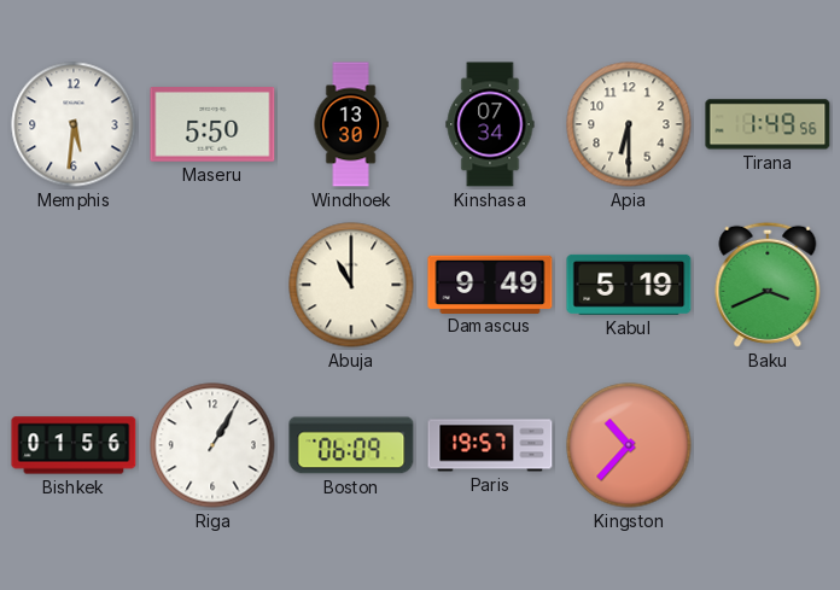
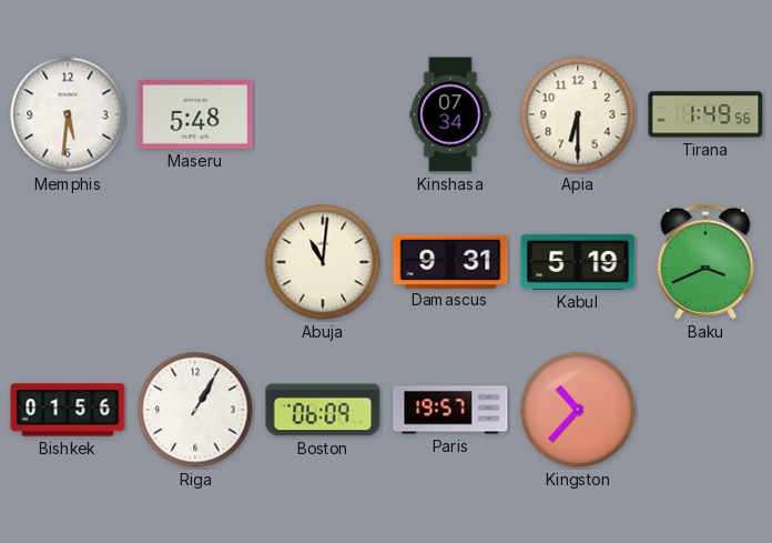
Maseru: 5:50 -> 5:48 (195, 114)
Windhoek: 13:30 -> none (351, 124)
Abuja: 11:00 -> 11:01 (323, 262)
Damascus: 9:49 -> 9:31 (450, 261)
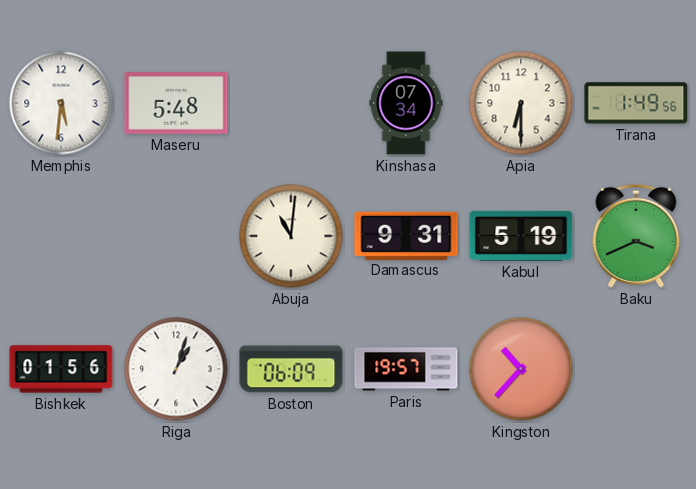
Riga: 1:05 -> 1:03 (176, 369)
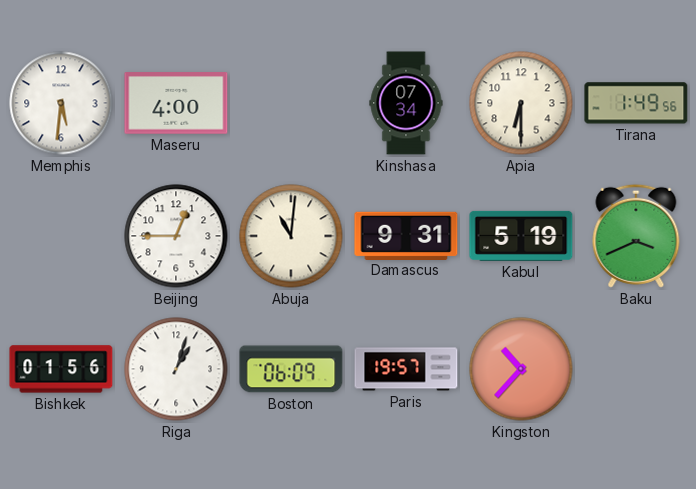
Maseru: 5:48 -> 4:00 (176, 103)
Beijing: none -> 12:45 (176, 236)
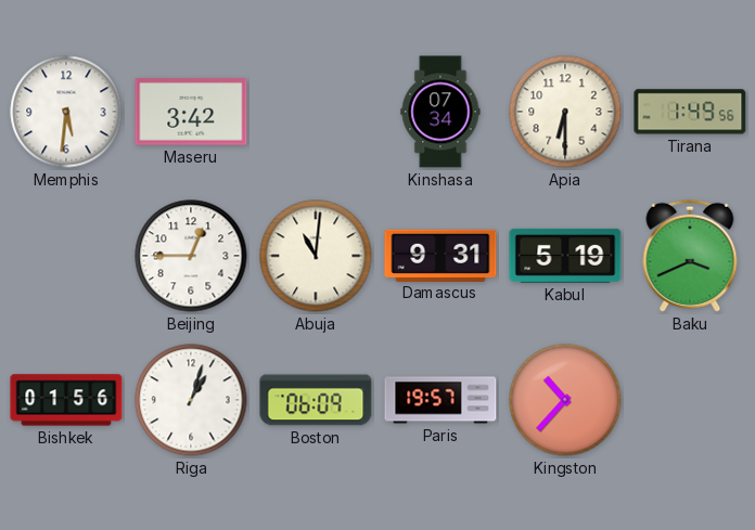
Maseru: 4:00 -> 3:42 (191, 112)
